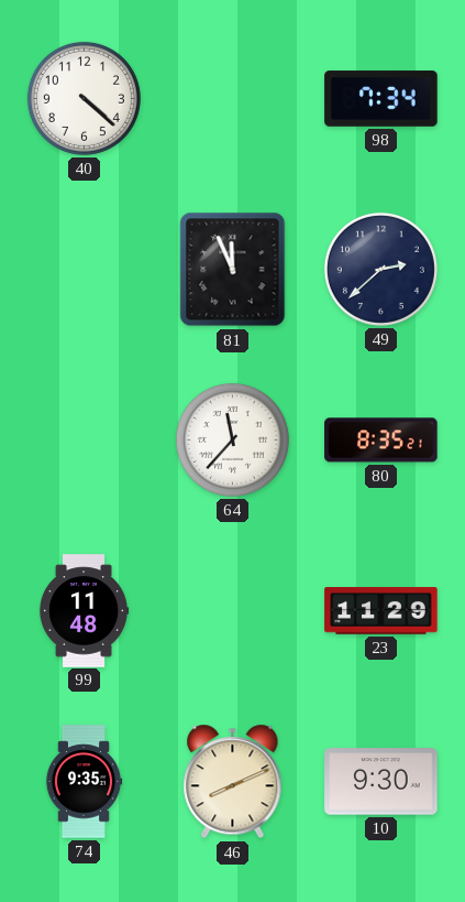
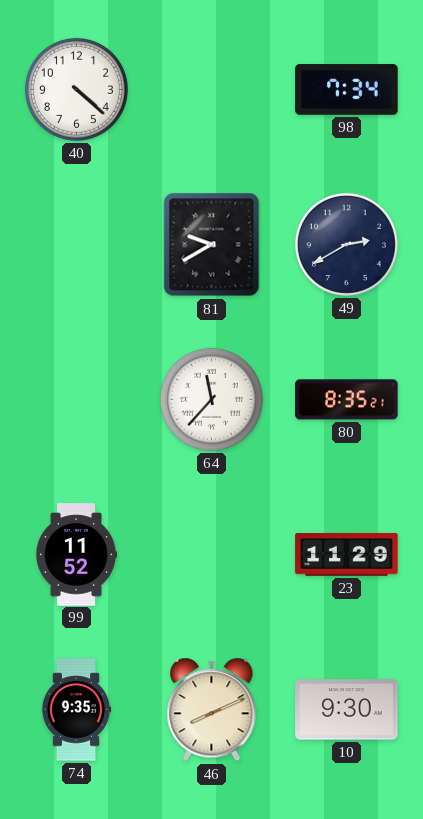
81: 11:56 -> 9:40 (212, 245)
49: 2:38 -> 2:40 (346, 244)
99: 11:48 -> 11:52 (76, 555)
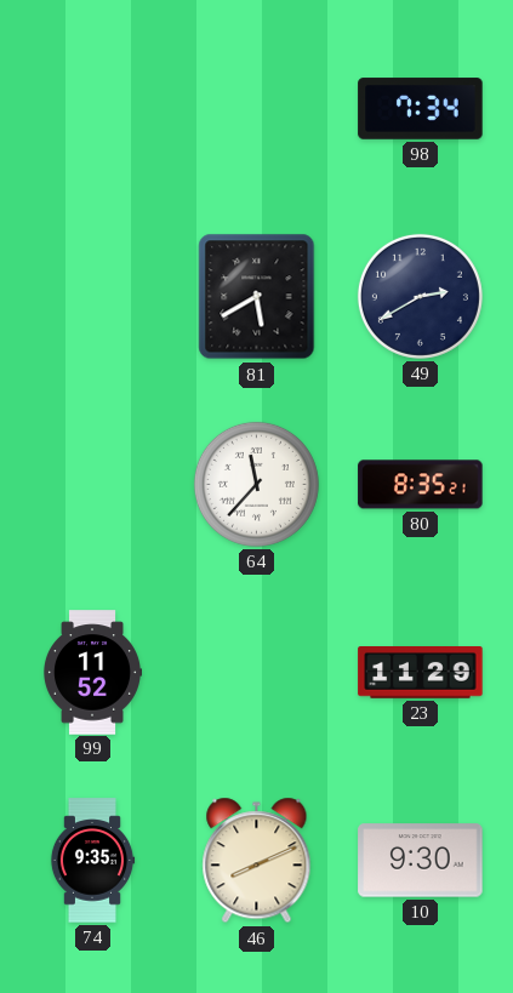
40: 4:22 -> none (76, 89)
81: 9:40 -> 5:40 (257, 297)
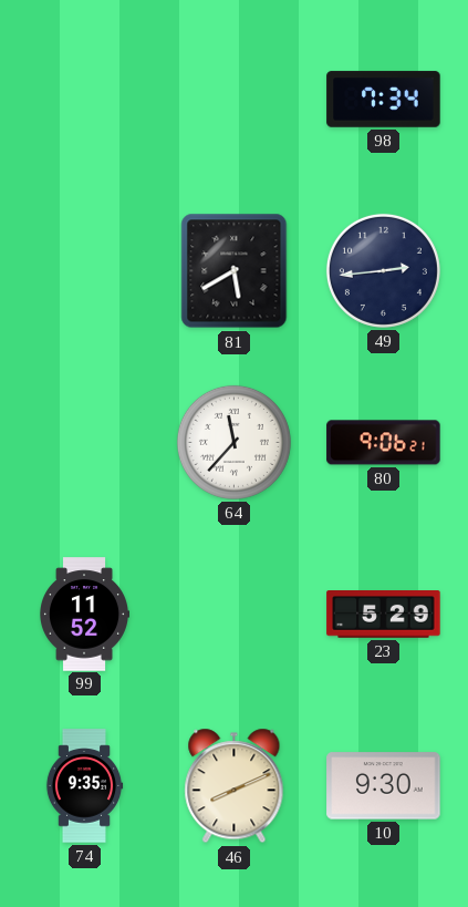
49: 2:40 -> 2:44 (383, 270)
80: 8:35 -> 9:06 (384, 443)
23: 11:29 -> 5:29 (384, 615)
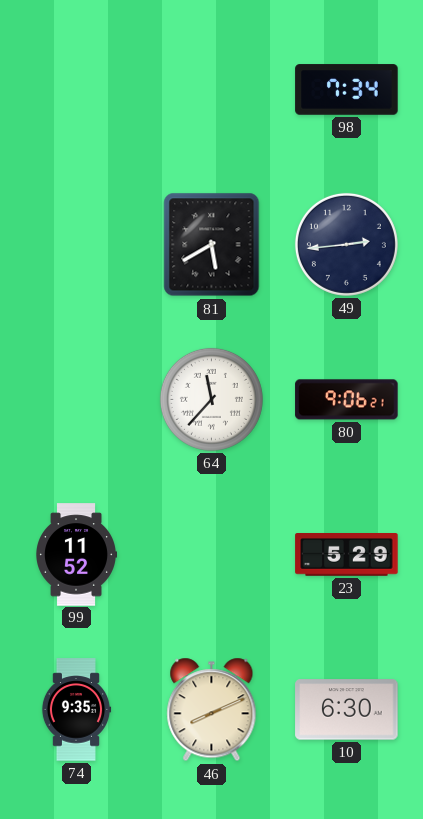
10: 9:30 -> 6:30 (347, 710)
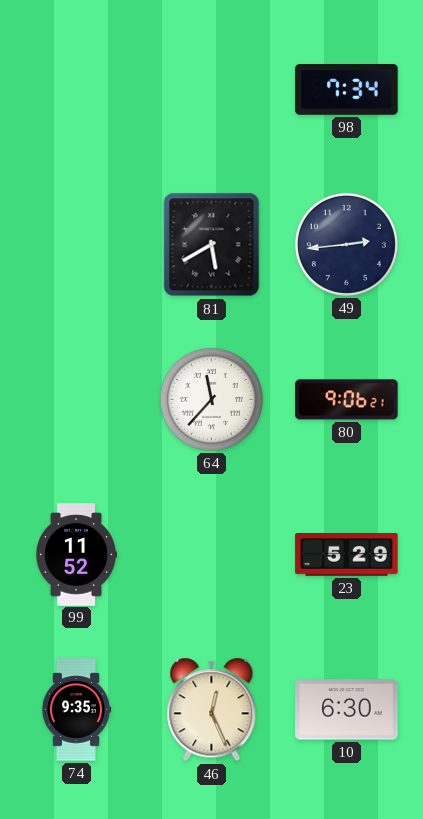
46: 8:11 -> 12:26 (212, 710)
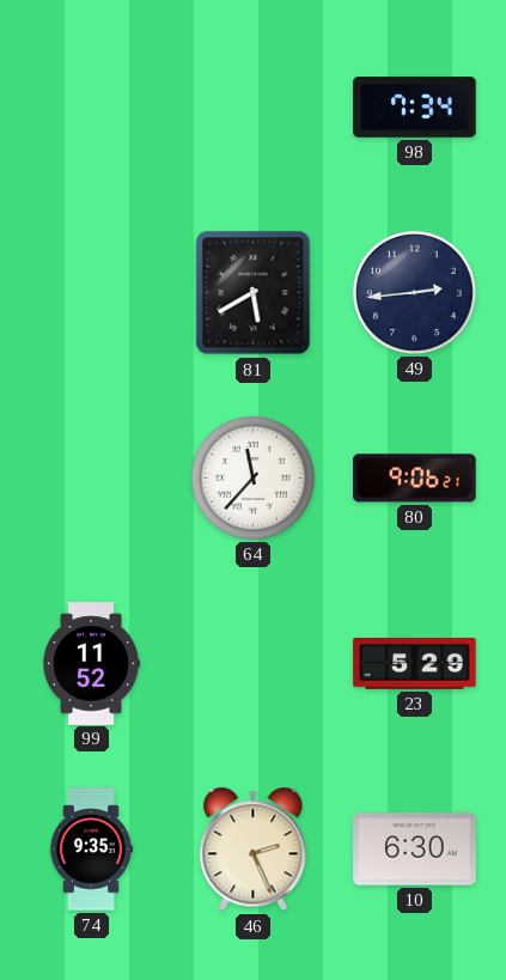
46: 12:26 -> 2:26 (254, 850)
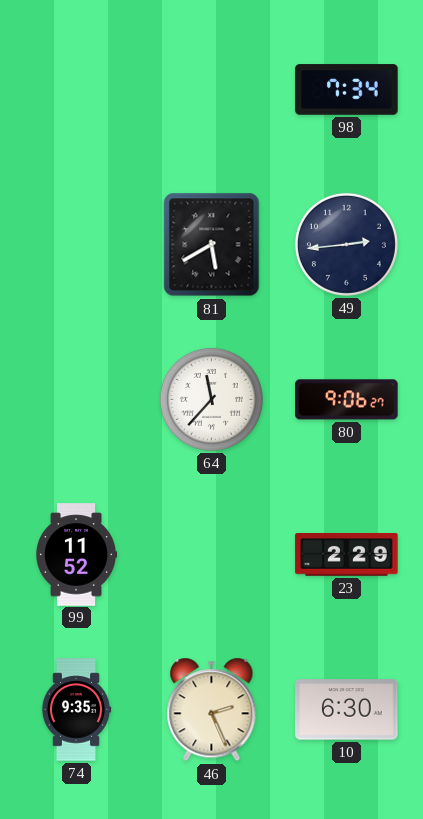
80: 9:06:21 -> 9:06:27 (347, 400)
23: 5:29 -> 2:29 (347, 555)
